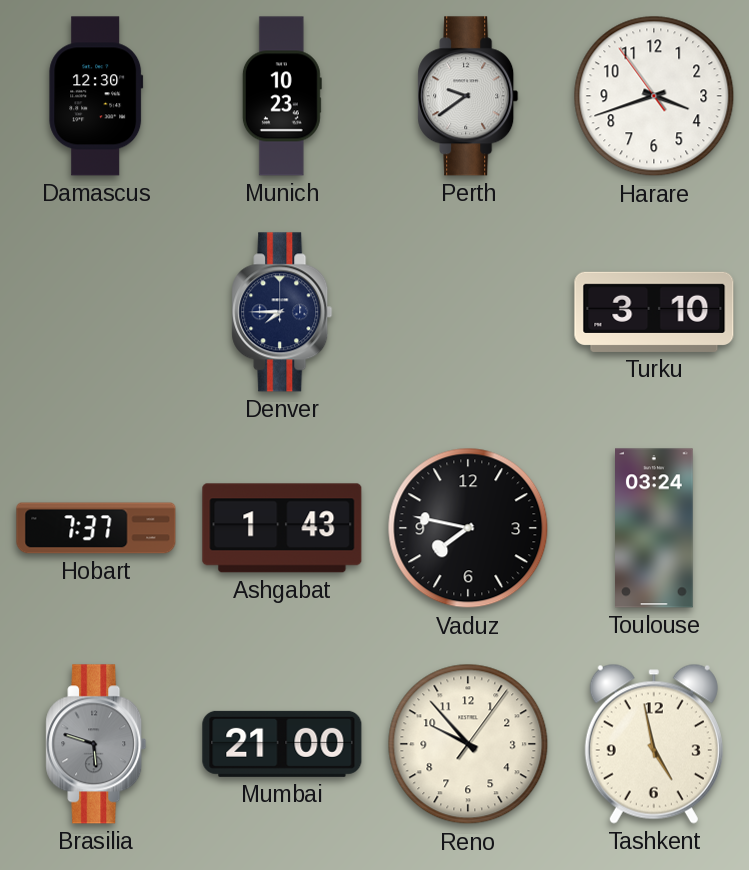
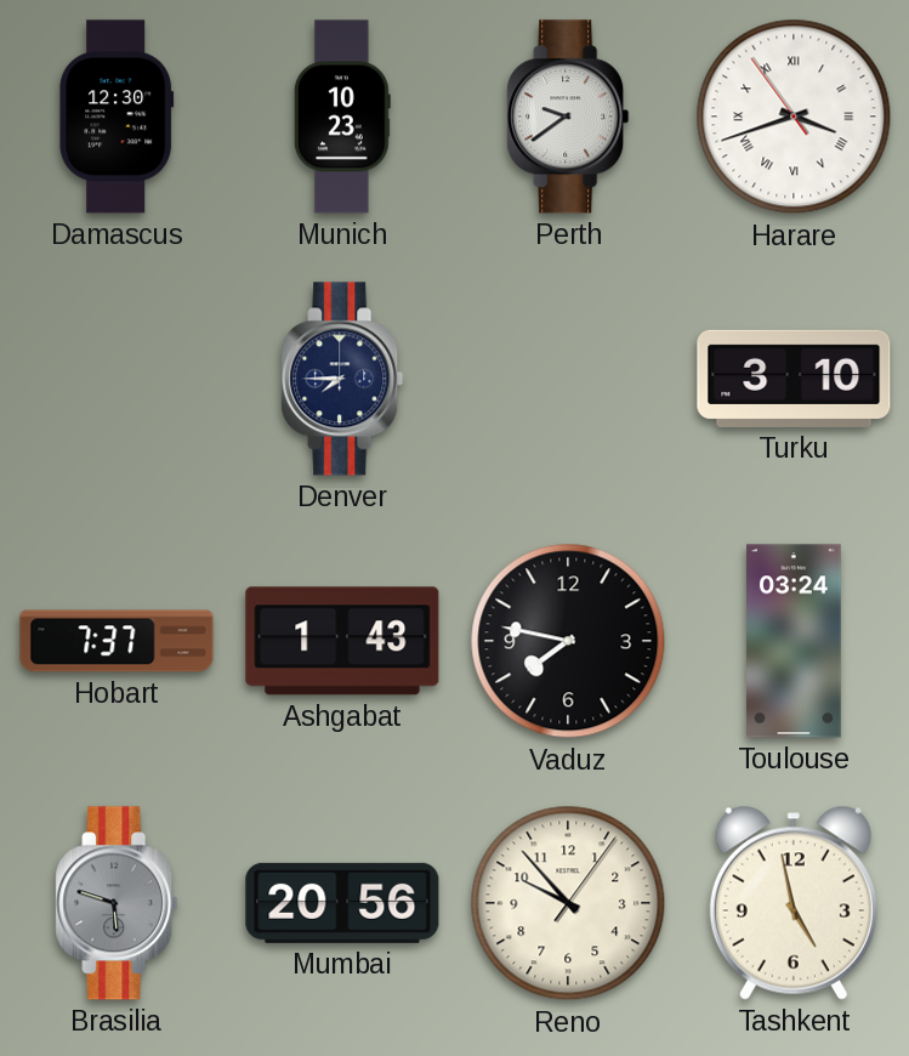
Harare numerals: Arabic -> Roman (794, 117)
Mumbai: 21:00 -> 20:56 (342, 903)
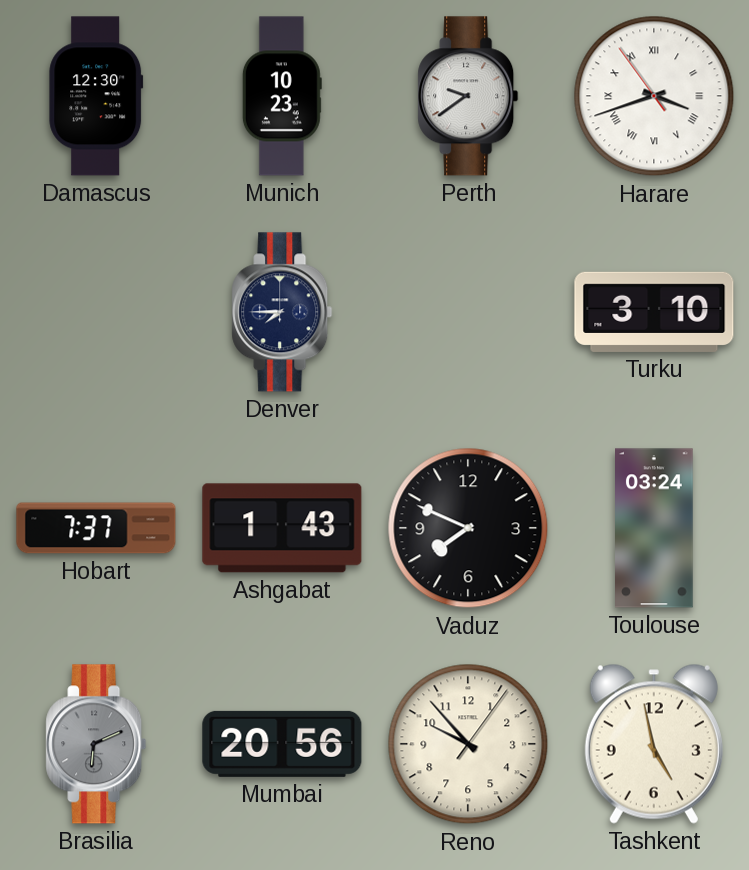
Vaduz: 7:47 -> 7:49 (468, 528)
Brasilia: 5:48 -> 6:11 (96, 744)
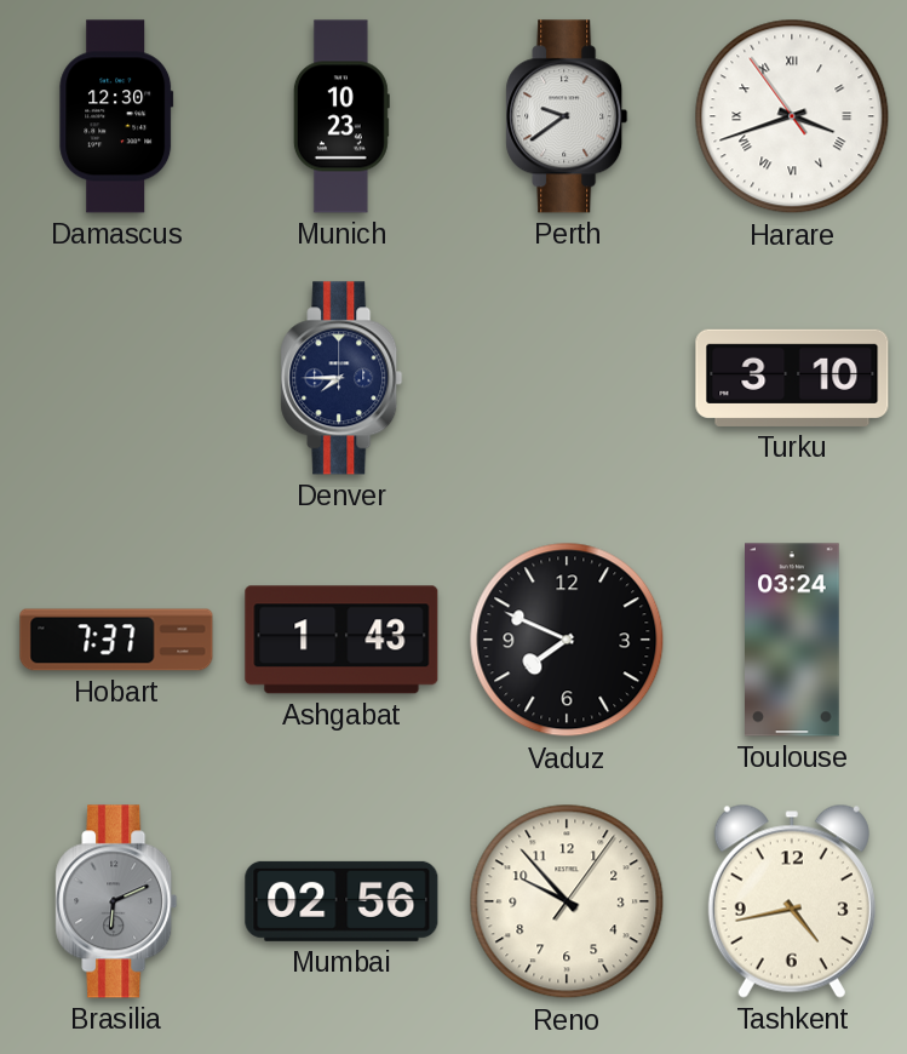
Mumbai: 20:56 -> 02:56 (341, 901)
Tashkent: 4:58 -> 4:43 (792, 901)
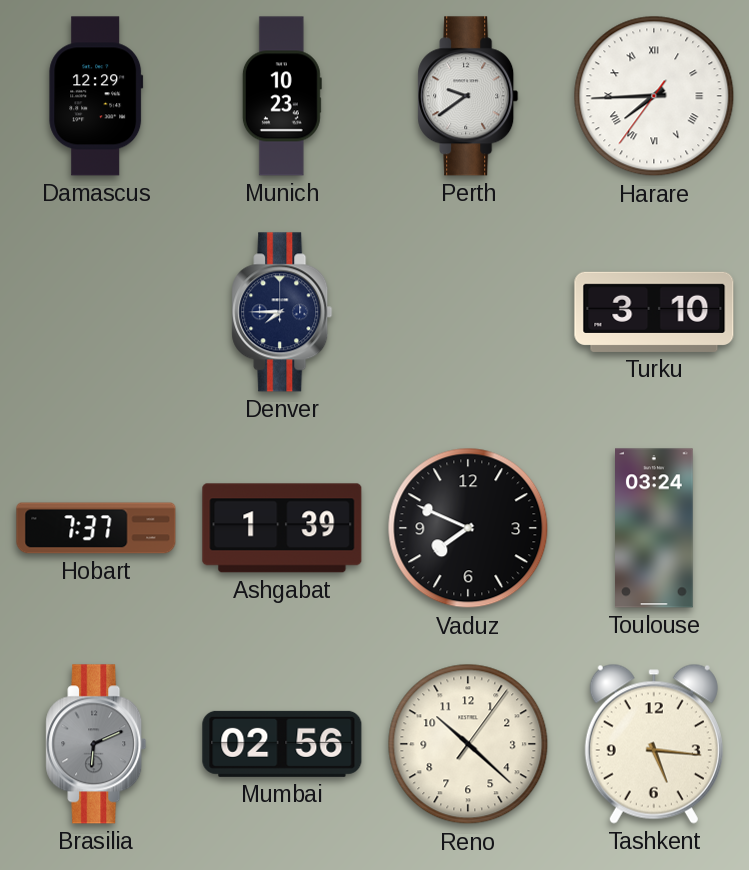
Damascus: 12:30 -> 12:29 (96, 96)
Harare: 3:41 -> 7:44 (654, 96)
Ashgabat: 1:43 -> 1:39 (282, 528)
Reno: 9:53 -> 10:22 (468, 744)
Tashkent: 4:43 -> 5:16 (654, 744)
